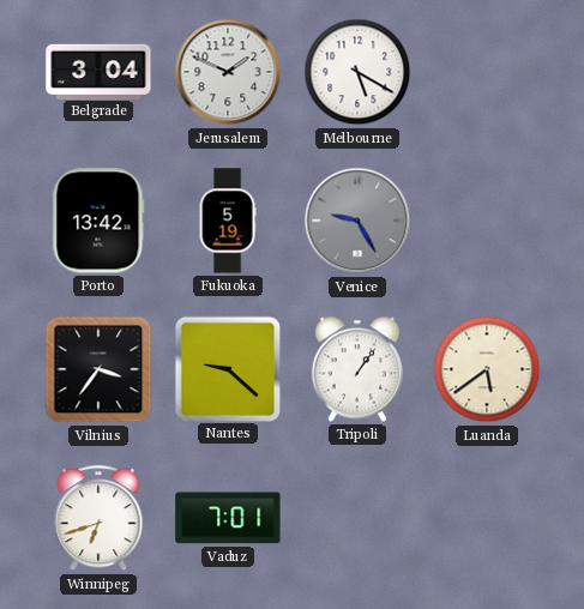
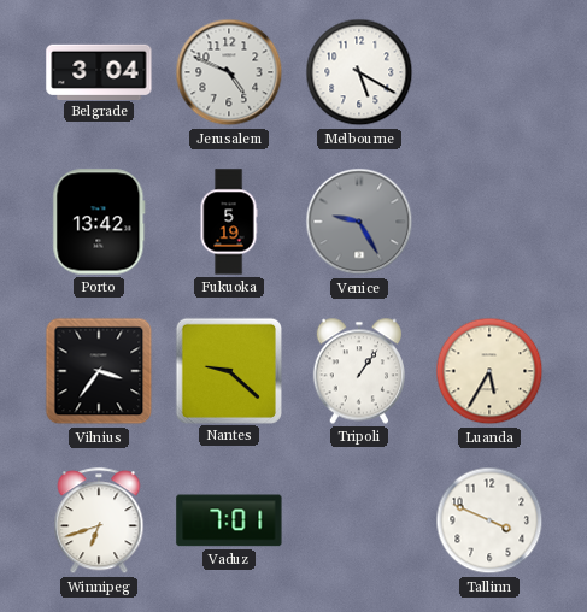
Jerusalem: 1:49 -> 4:49 (229, 72)
Luanda: 5:39 -> 5:35 (489, 371)
Tallinn: none -> 3:49 (489, 520)
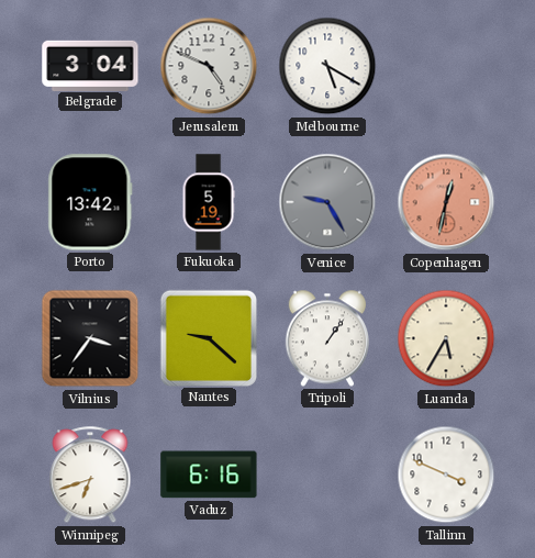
Copenhagen: none -> 12:32 (446, 202)
Vaduz: 7:01 -> 6:16 (209, 475)
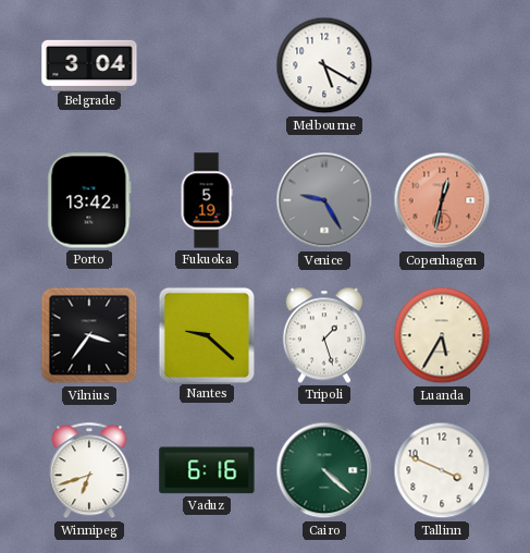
Jerusalem: 4:49 -> none (209, 66)
Tripoli: 1:06 -> 1:27 (323, 335)
Cairo: none -> 4:22 (324, 470)
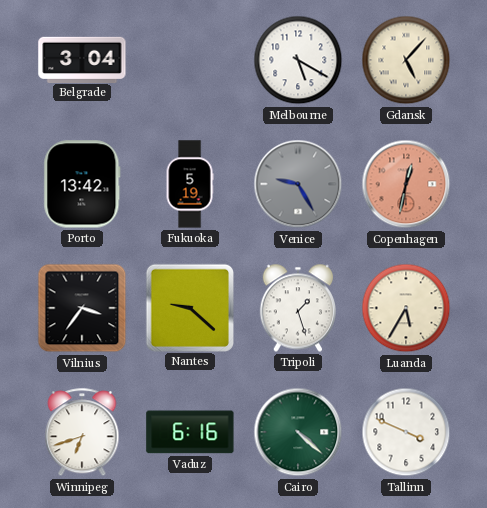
Gdansk: none -> 5:07 (406, 60)
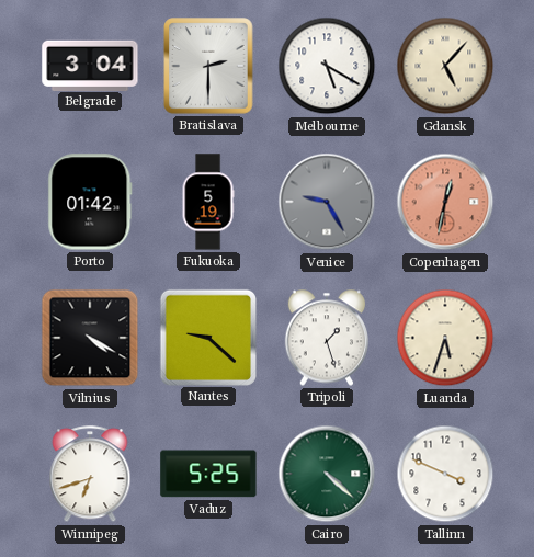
Bratislava: none -> 2:30 (208, 66)
Porto: 13:42 -> 01:42 (90, 202)
Vilnius: 3:36 -> 4:20 (90, 338)
Luanda: 5:35 -> 5:33 (445, 338)
Vaduz: 6:16 -> 5:25 (208, 474)
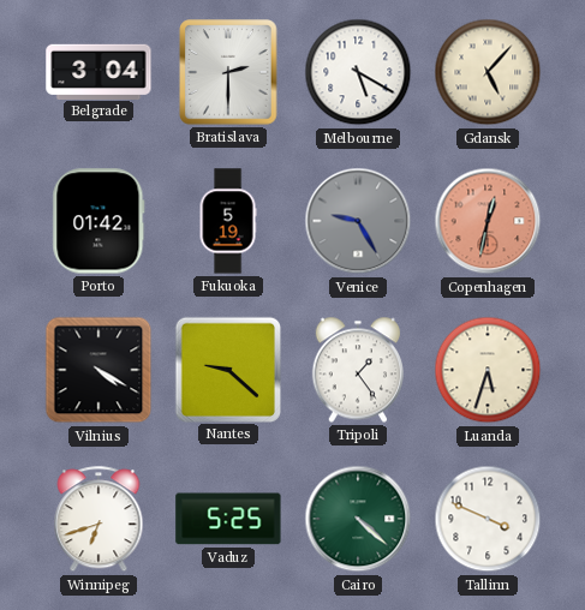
Tripoli: 1:27 -> 1:24 (357, 370)
